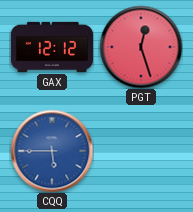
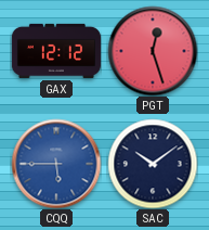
SAC: none -> 10:09 (153, 164)
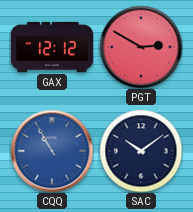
PGT: 12:27 -> 2:50 (141, 47)
CQQ: 5:45 -> 10:55 (52, 151)
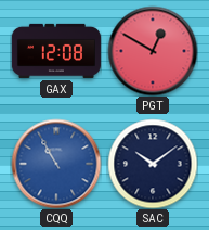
GAX: 12:12 -> 12:08 (56, 51)
PGT: 2:50 -> 12:50 (153, 51)
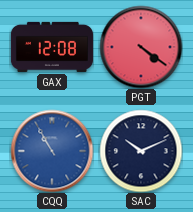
PGT: 12:50 -> 4:21 (141, 47)
SAC: 10:09 -> 10:11 (141, 151)
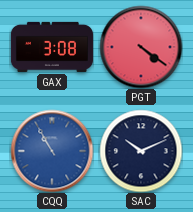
GAX: 12:08 -> 3:08 (52, 47)
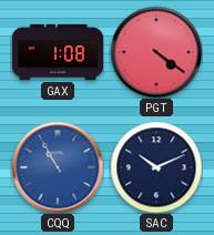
GAX: 3:08 -> 1:08 (58, 52)
